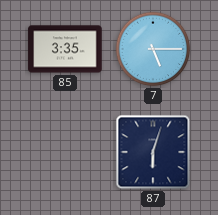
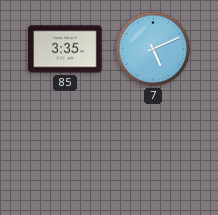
7: 5:15 -> 5:11 (153, 49)
87: 6:03 -> none (153, 152)
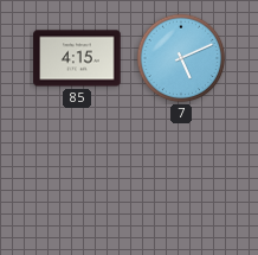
85: 3:35 -> 4:15 (77, 58)
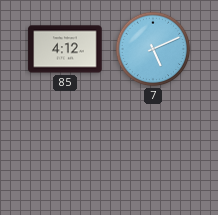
85: 4:15 -> 4:12 (65, 49)
